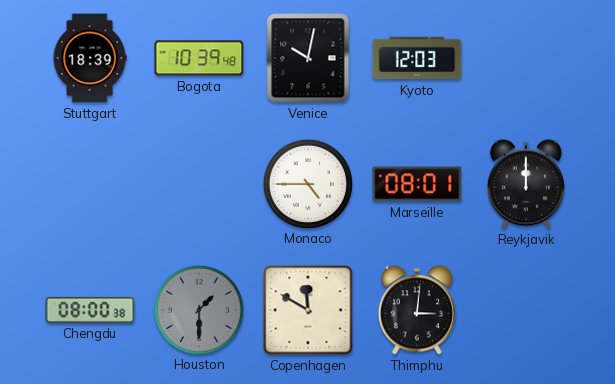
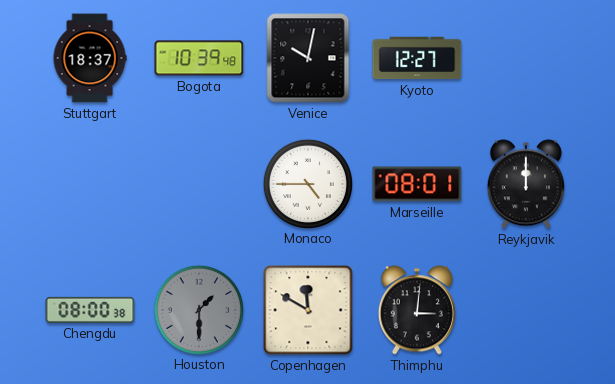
Stuttgart: 18:39 -> 18:37 (90, 58)
Kyoto: 12:03 -> 12:27 (417, 58)
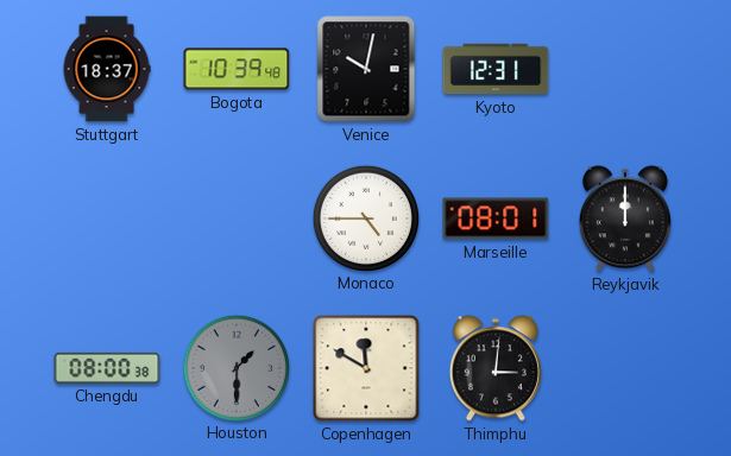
Kyoto: 12:27 -> 12:31 (496, 69)
